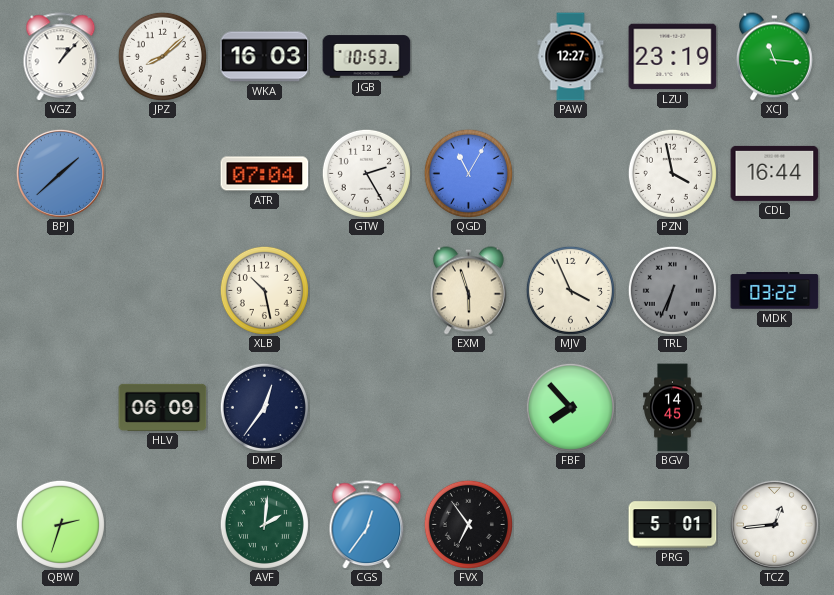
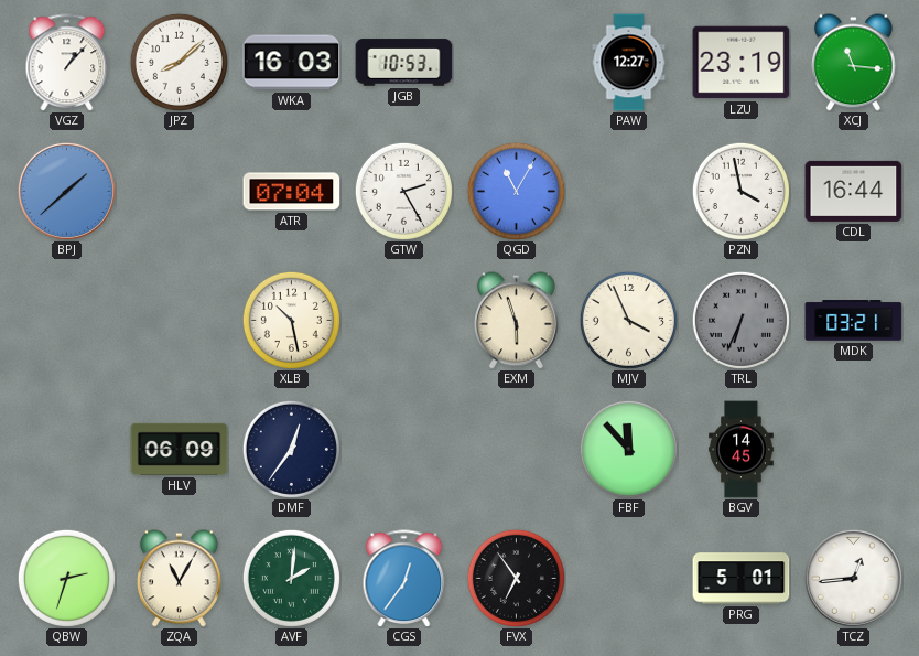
MDK: 03:22 -> 03:21 (854, 321)
FBF: 7:53 -> 11:53 (628, 449)
ZQA: none -> 11:05 (180, 579)
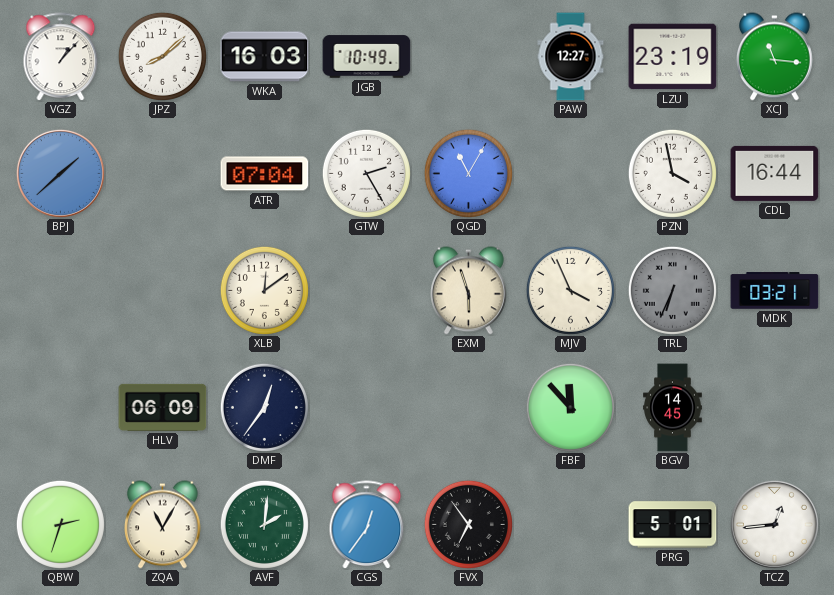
JGB: 10:53 -> 10:49 (367, 57)
XLB: 10:28 -> 12:09 (264, 290)
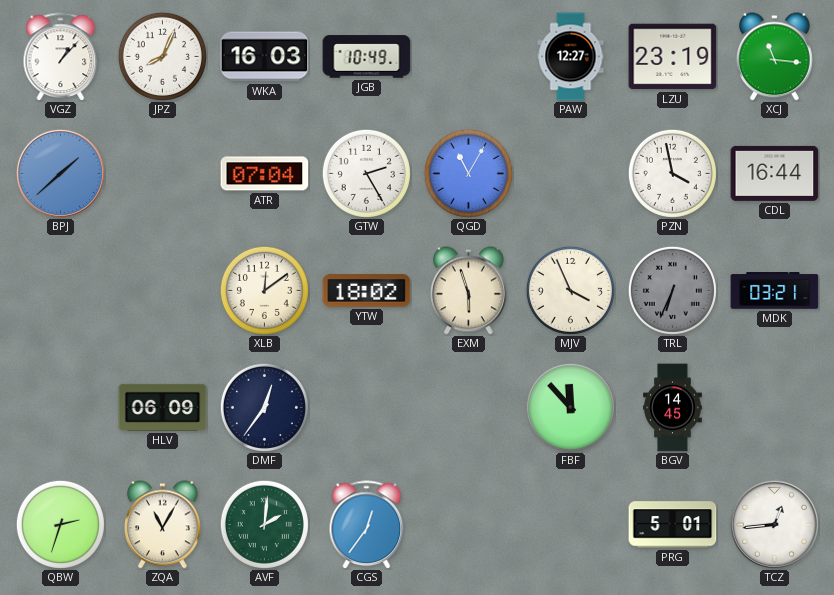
JPZ: 8:08 -> 8:04 (162, 56)
YTW: none -> 18:02 (367, 291)
FVX: 6:54 -> none (468, 524)
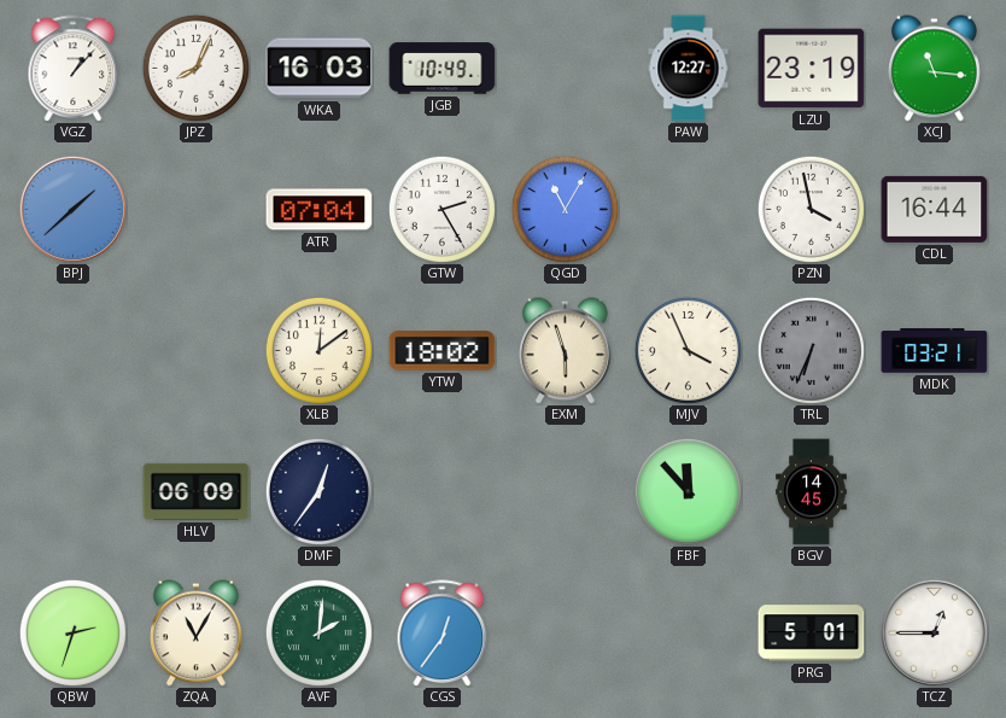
TCZ: 12:44 -> 12:45 (934, 632)
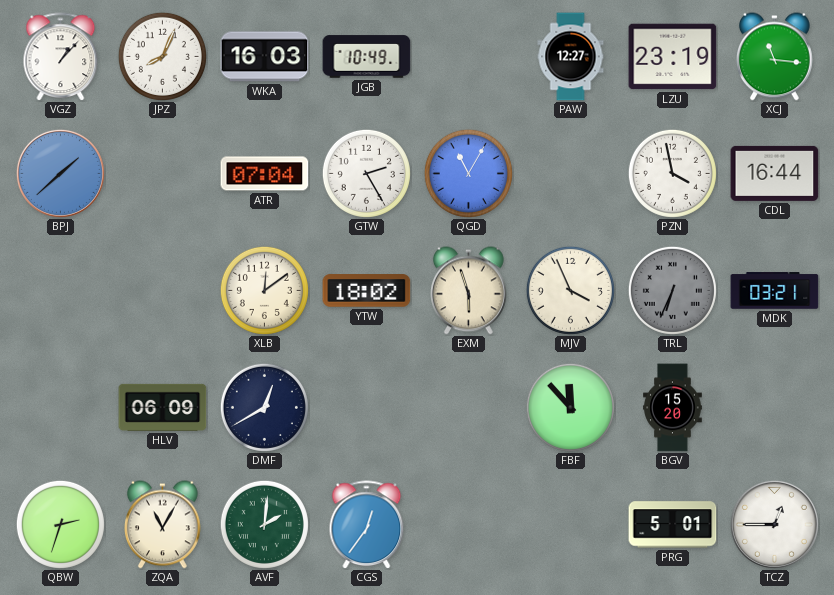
DMF: 12:36 -> 12:40 (264, 407)
BGV: 14:45 -> 15:20 (673, 408)
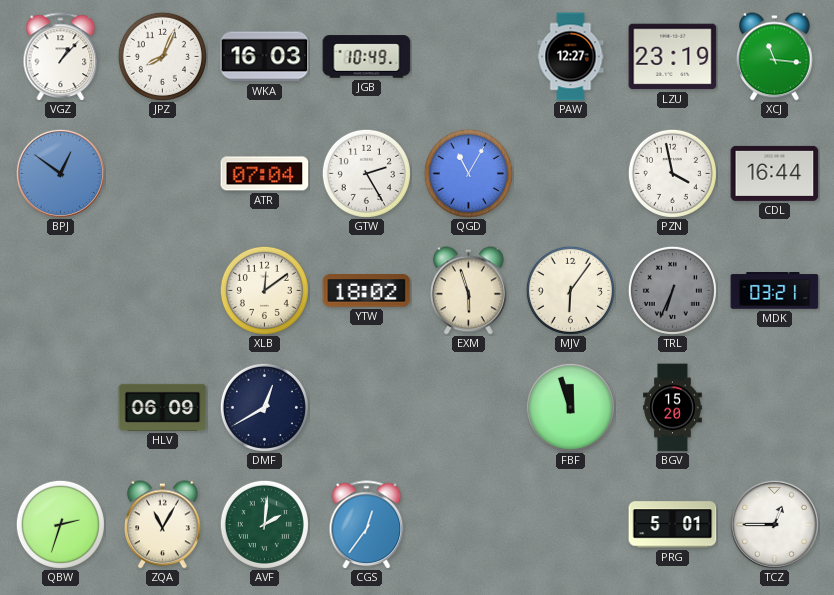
BPJ: 1:38 -> 12:51 (60, 173)
MJV: 3:56 -> 6:06 (570, 290)
FBF: 11:53 -> 11:57 (570, 407)
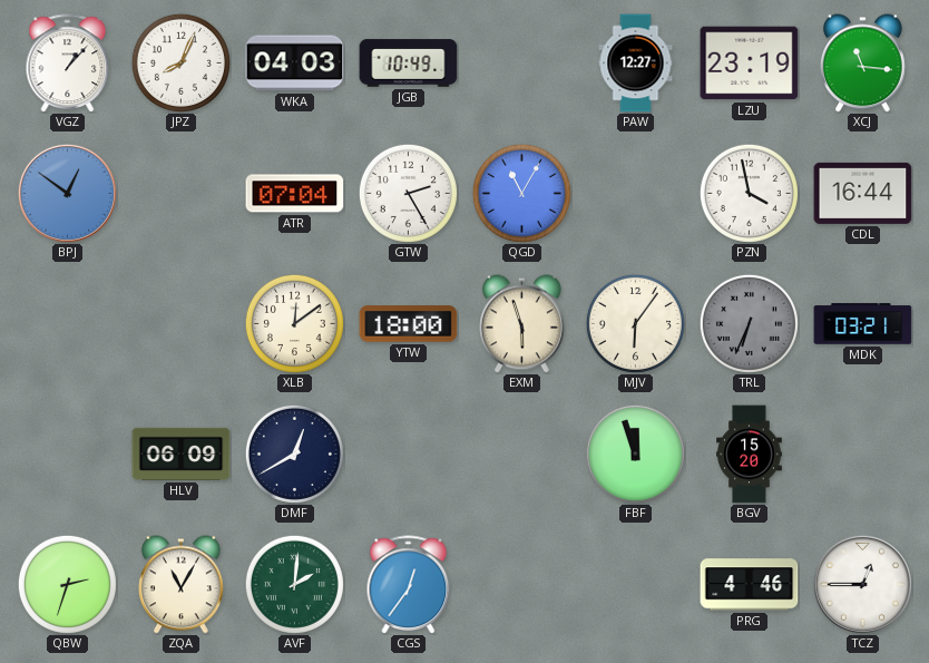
WKA: 16:03 -> 04:03 (295, 64)
YTW: 18:02 -> 18:00 (409, 324)
PRG: 5:01 -> 4:46 (750, 585)
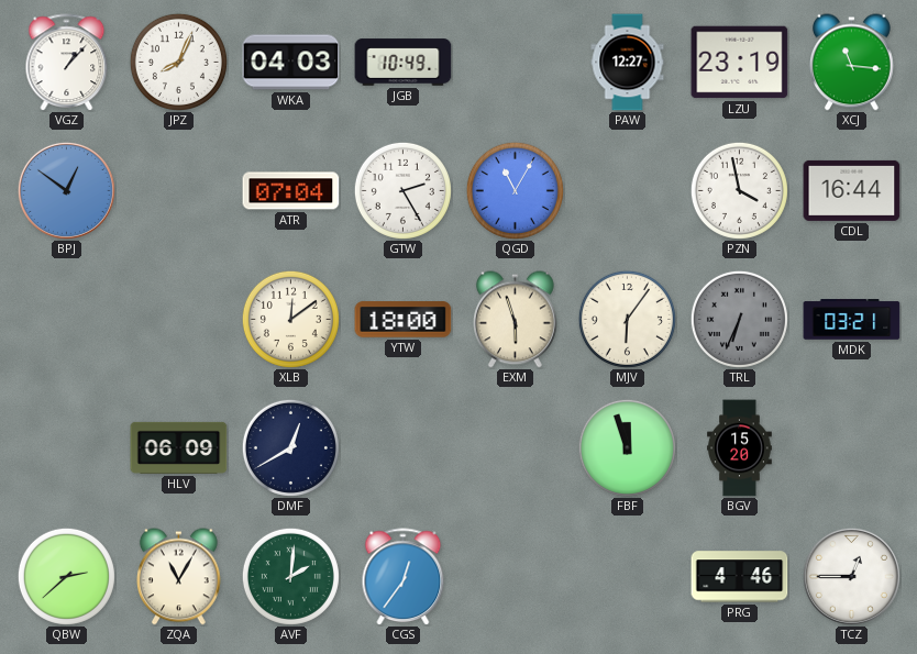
QBW: 2:33 -> 2:38 (66, 576)
